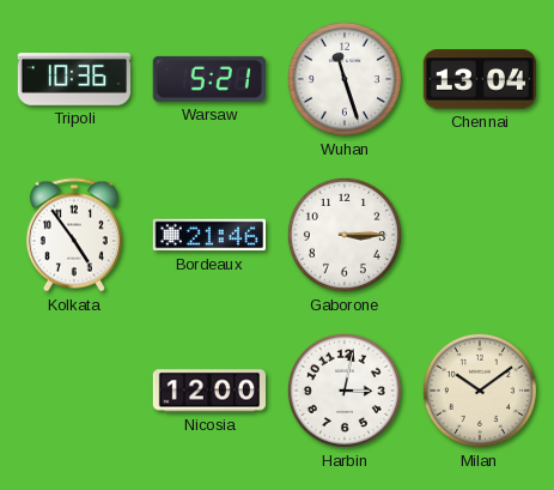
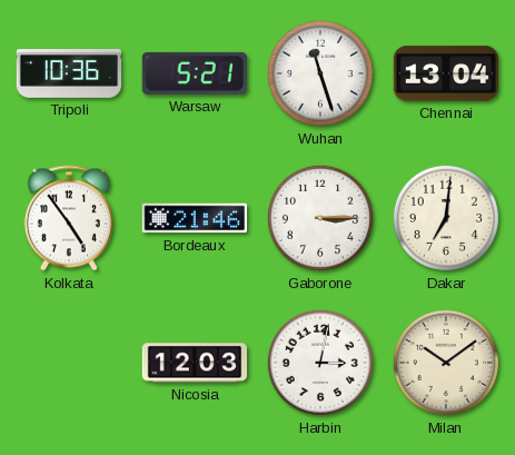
Dakar: none -> 7:01 (446, 218)
Nicosia: 12:00 -> 12:03 (194, 363)
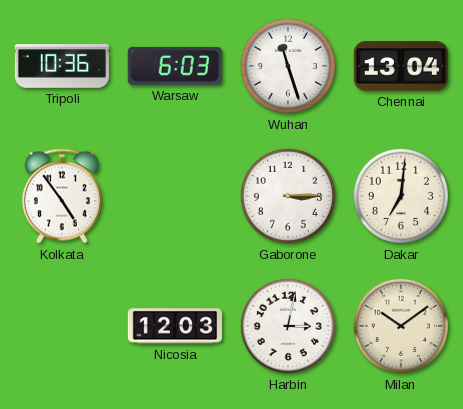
Warsaw: 5:21 -> 6:03 (175, 66)
Bordeaux: 21:46 -> none (194, 218)
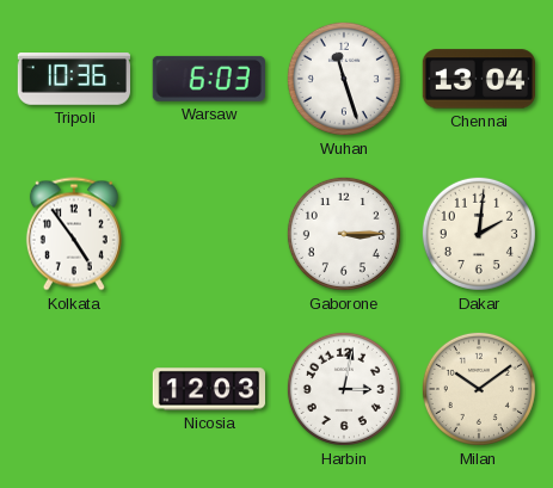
Dakar: 7:01 -> 2:01 (479, 234)
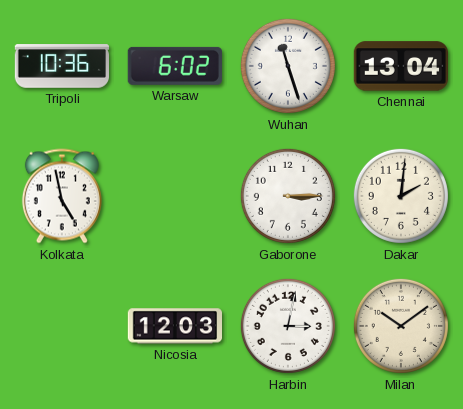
Warsaw: 6:03 -> 6:02 (175, 66)
Kolkata: 4:54 -> 4:58 (62, 196)
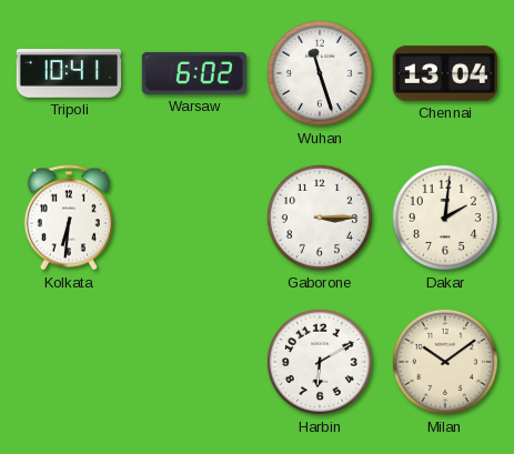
Tripoli: 10:36 -> 10:41 (68, 73)
Kolkata: 4:58 -> 6:31 (69, 218)
Nicosia: 12:03 -> none (174, 326)
Harbin: 3:02 -> 6:10 (320, 362)
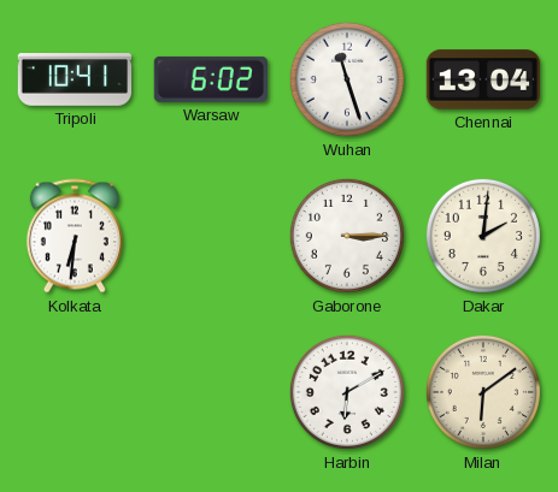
Milan: 10:09 -> 6:09 (483, 392)
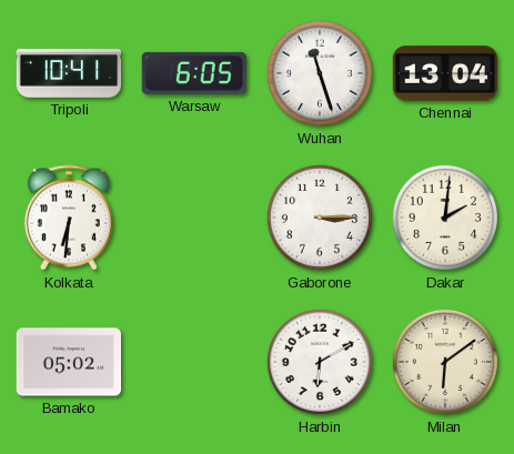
Warsaw: 6:02 -> 6:05 (194, 73)
Bamako: none -> 05:02 (68, 362)
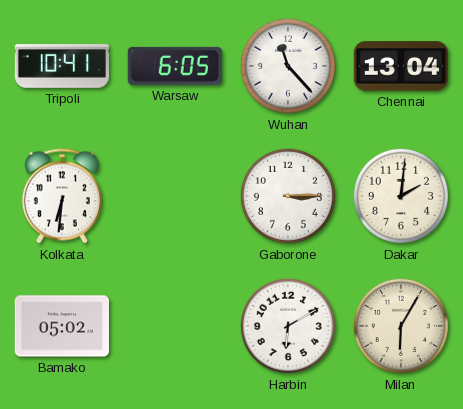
Wuhan: 11:27 -> 11:23 (288, 66)
Milan: 6:09 -> 6:05 (401, 326)
